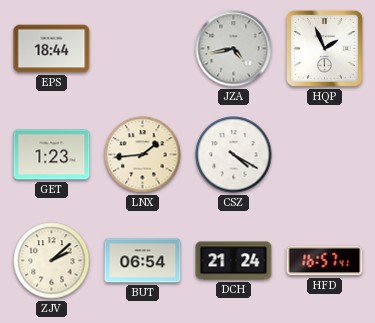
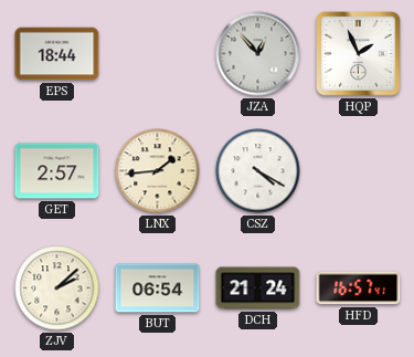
JZA: 4:43 -> 12:53 (258, 54)
GET: 1:23 -> 2:57 (57, 171)
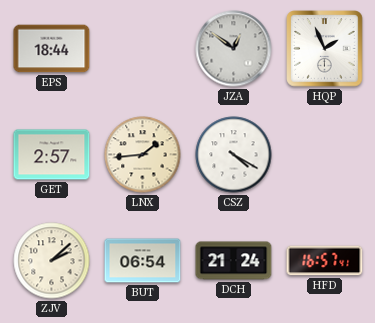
JZA: 12:53 -> 12:51 (234, 49)
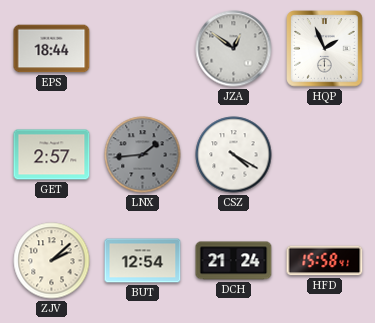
LNX dial: cream -> grey (143, 155)
BUT: 06:54 -> 12:54 (143, 261)
HFD: 16:57 -> 15:58 (325, 261)
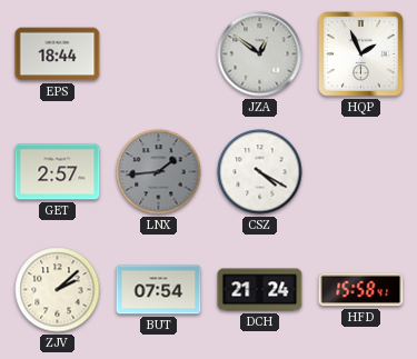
BUT: 12:54 -> 07:54 (159, 290)
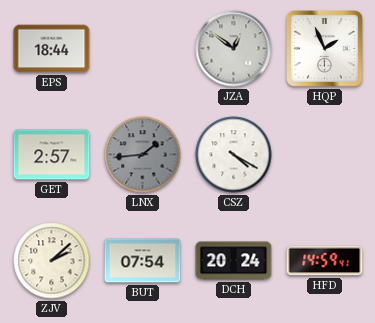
DCH: 21:24 -> 20:24 (234, 261)
HFD: 15:58 -> 14:59 (325, 261)
